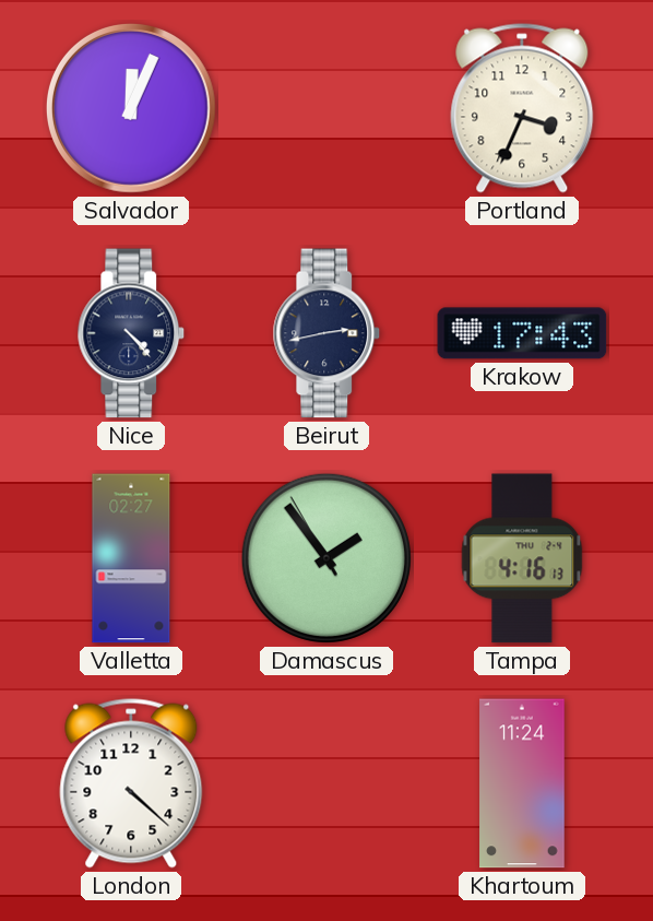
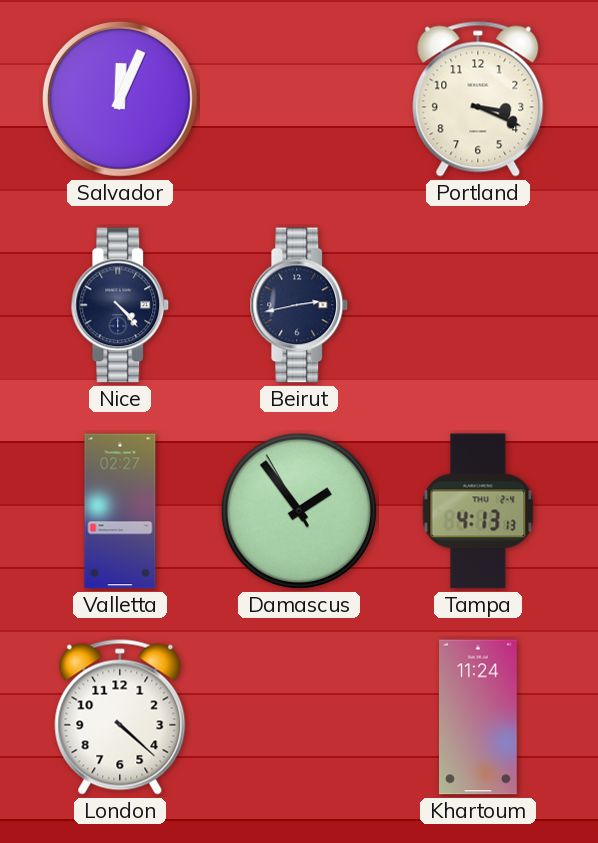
Portland: 3:34 -> 3:19 (478, 99)
Krakow: 17:43 -> none (522, 333)
Tampa: 4:16 -> 4:13 (478, 511)
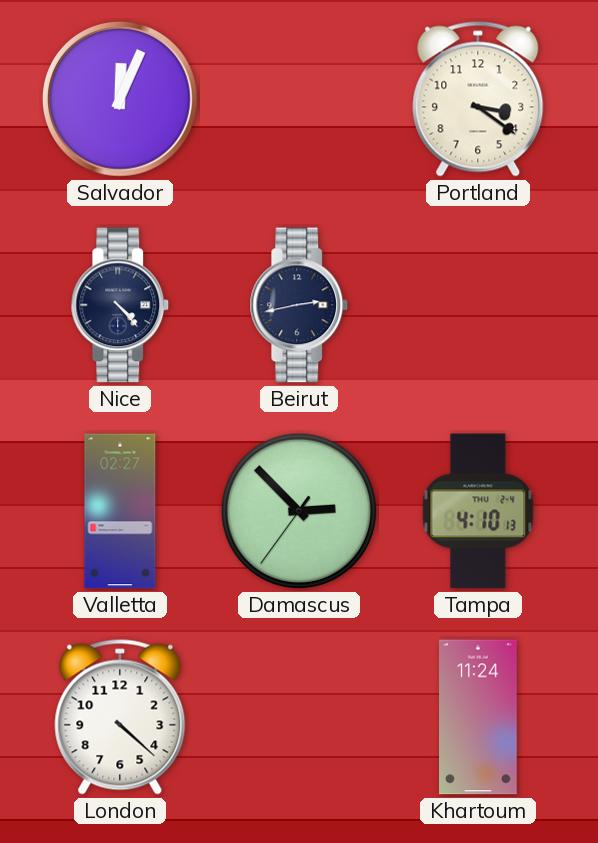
Portland: 3:19 -> 3:21 (478, 99)
Damascus: 1:53 -> 2:52 (299, 511)
Tampa: 4:13 -> 4:10 (478, 511)
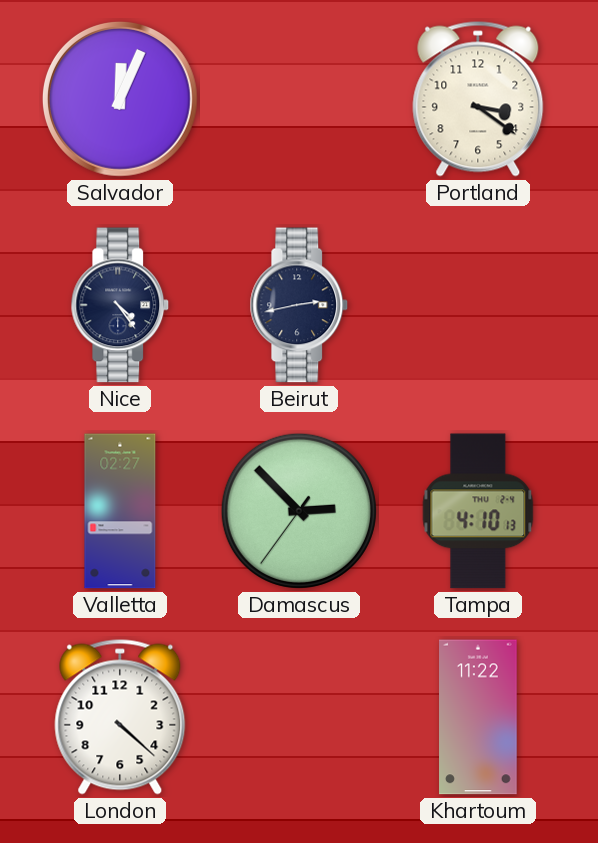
Nice: 4:23 -> 4:24 (120, 305)
Khartoum: 11:24 -> 11:22 (478, 717)
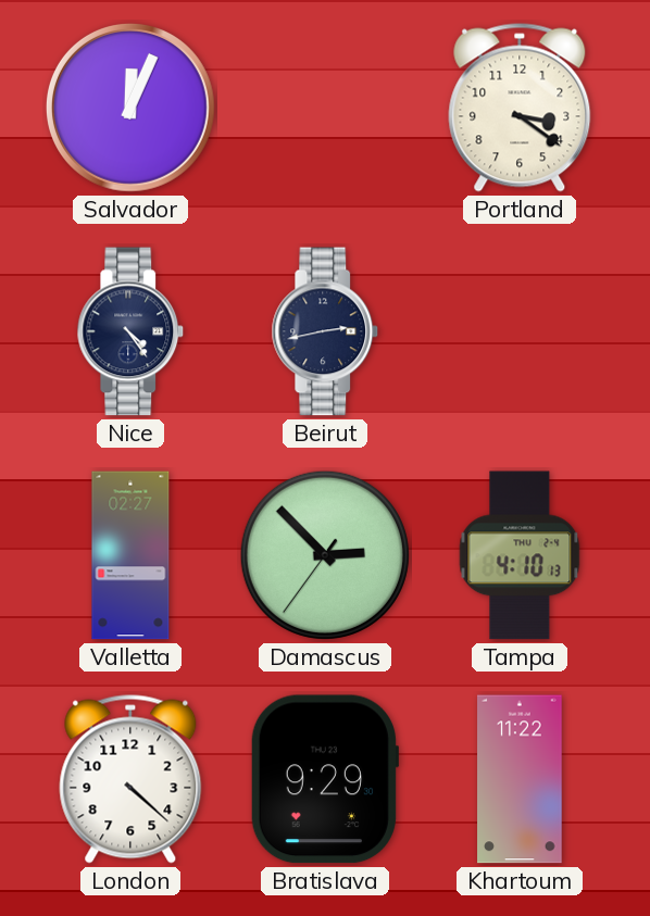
Bratislava: none -> 9:29 (324, 779)
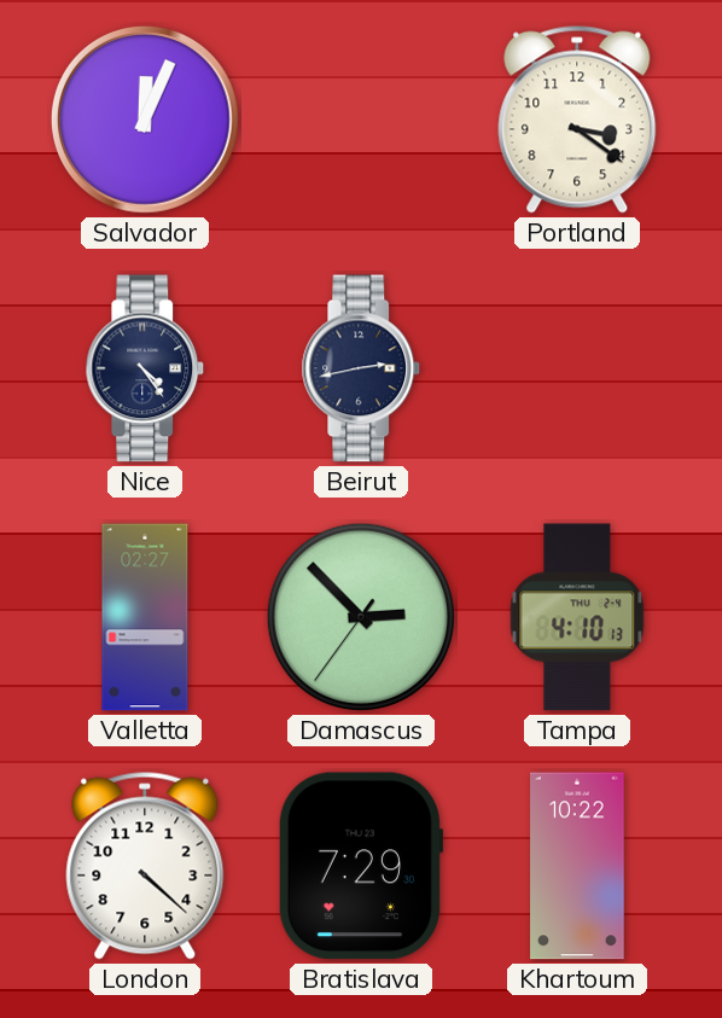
Bratislava: 9:29 -> 7:29 (360, 866)
Khartoum: 11:22 -> 10:22 (577, 866)
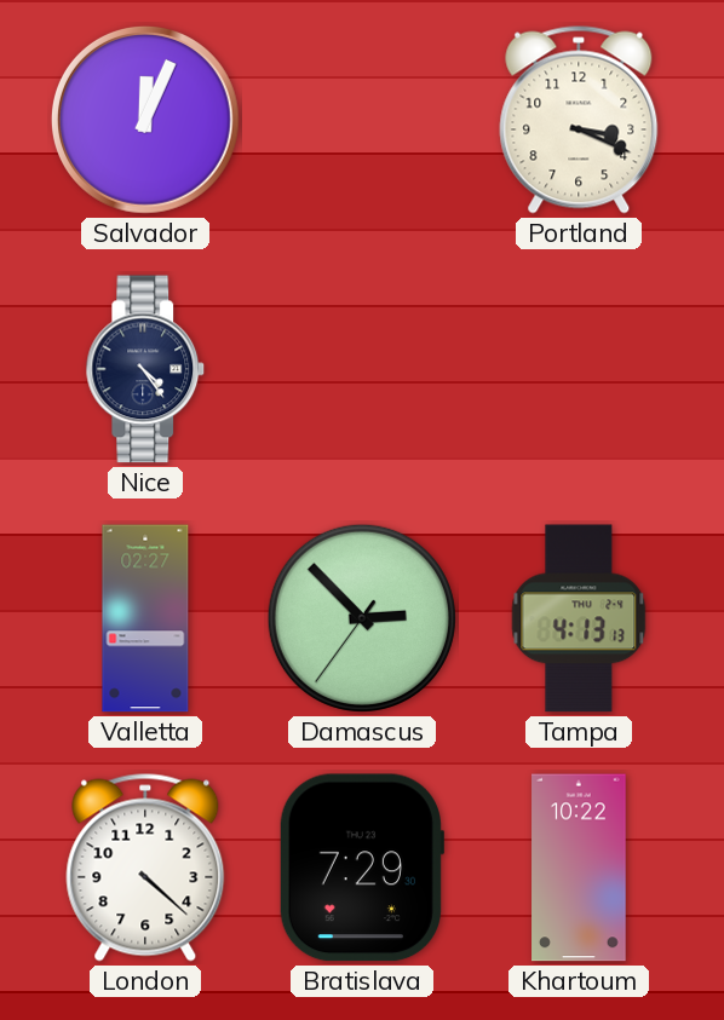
Portland: 3:21 -> 3:19 (579, 120)
Beirut: 2:43 -> none (361, 368)
Tampa: 4:10 -> 4:13 (579, 618)
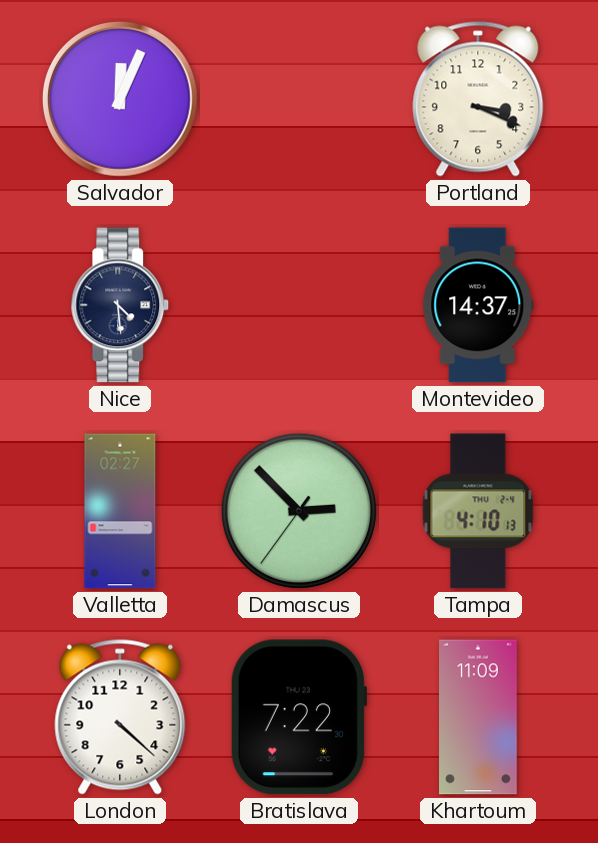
Nice: 4:24 -> 4:29 (120, 305)
Montevideo: none -> 14:37 (478, 305)
Tampa: 4:13 -> 4:10 (478, 511)
Bratislava: 7:29 -> 7:22 (298, 717)
Khartoum: 10:22 -> 11:09 (478, 717)
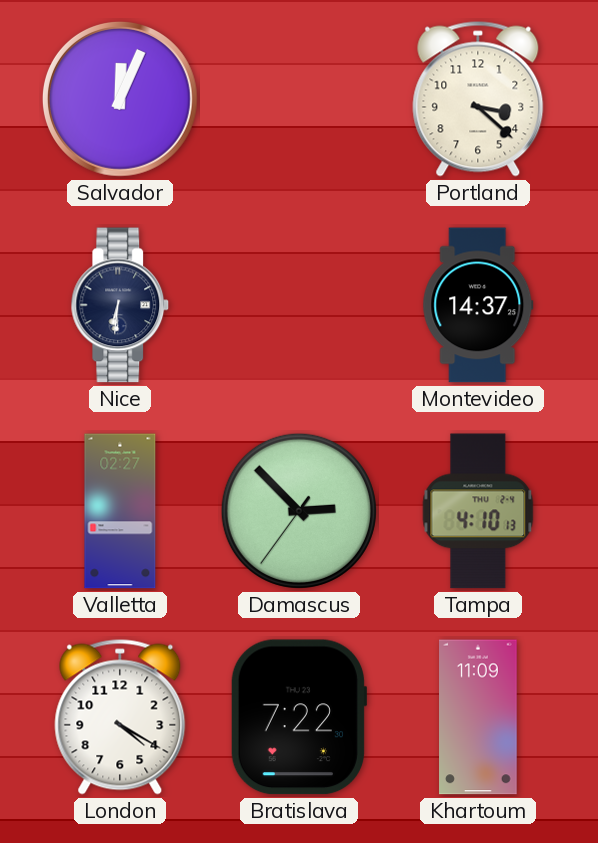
Portland: 3:19 -> 3:22 (478, 99)
Nice: 4:29 -> 6:31 (120, 305)
London: 4:22 -> 4:20 (120, 717)
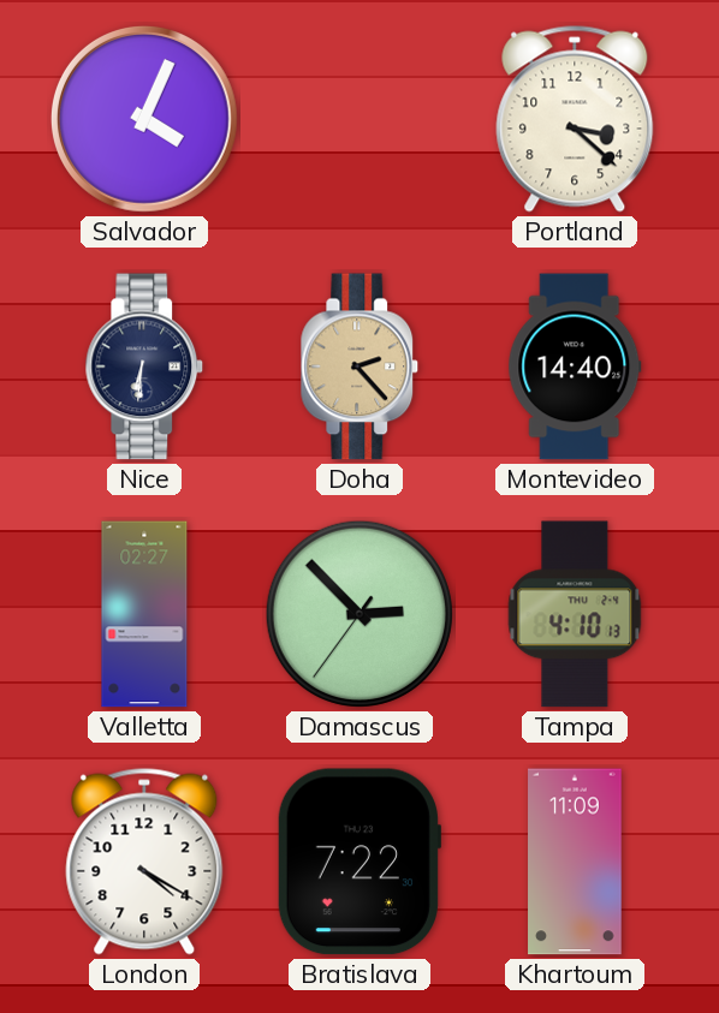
Salvador: 12:04 -> 4:04 (144, 119)
Doha: none -> 2:23 (359, 367)
Montevideo: 14:37 -> 14:40 (575, 367)
